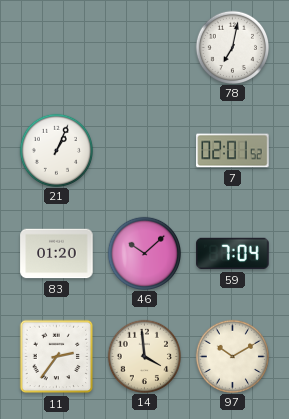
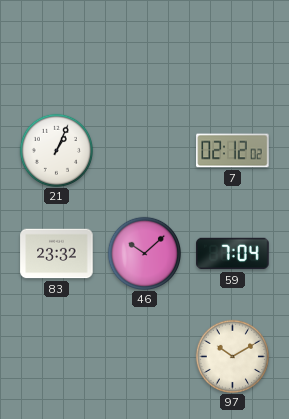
78: 7:02 -> none (232, 47)
7: 02:01 -> 02:12 (233, 151)
83: 01:20 -> 23:32 (57, 254)
11: 2:36 -> none (57, 357)
14: 3:59 -> none (144, 356)
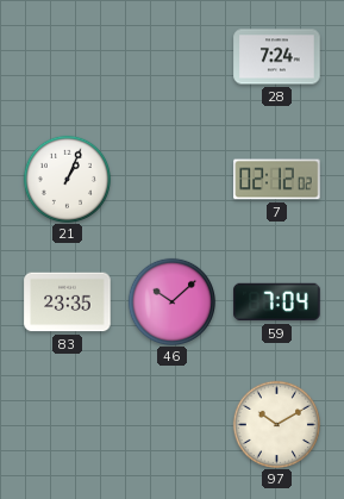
28: none -> 7:24 (277, 57)
83: 23:32 -> 23:35 (68, 302)
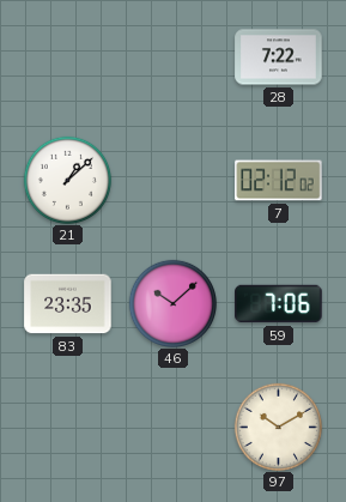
28: 7:24 -> 7:22 (279, 58)
21: 1:04 -> 1:08 (67, 180)
59: 7:04 -> 7:06 (279, 304)
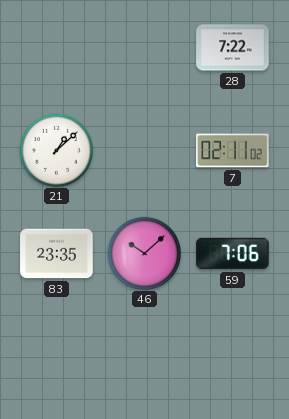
7: 02:12 -> 02:11 (233, 151)
97: 10:10 -> none (278, 427)
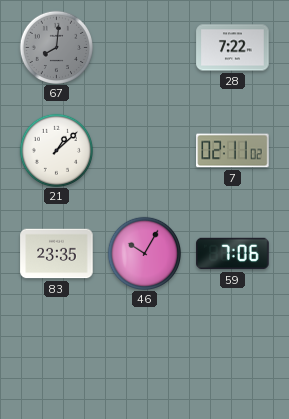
67: none -> 8:01 (56, 47)
46: 10:08 -> 10:05 (144, 253)
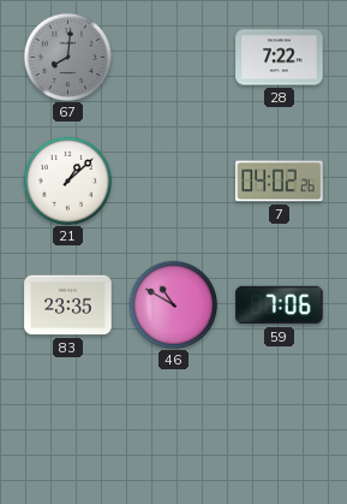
7: 02:11 -> 04:02 (280, 182)
46: 10:05 -> 10:50 (173, 304)
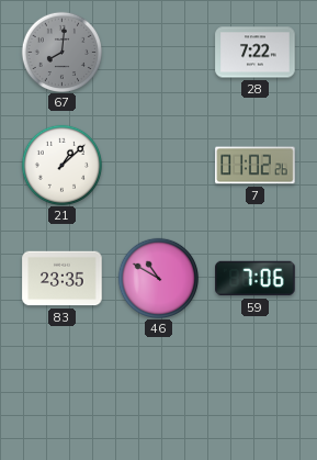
7: 04:02 -> 01:02 (256, 166)
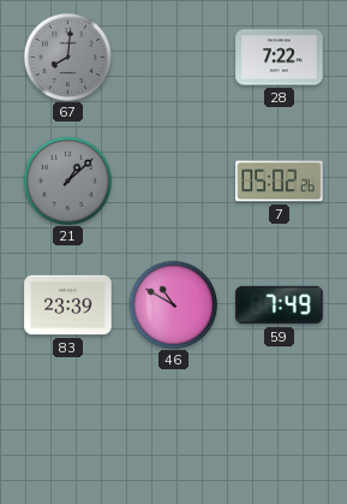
21 dial: white -> grey (67, 180)
7: 01:02 -> 05:02 (280, 182)
83: 23:35 -> 23:39 (68, 306)
59: 7:06 -> 7:49 (280, 306)
